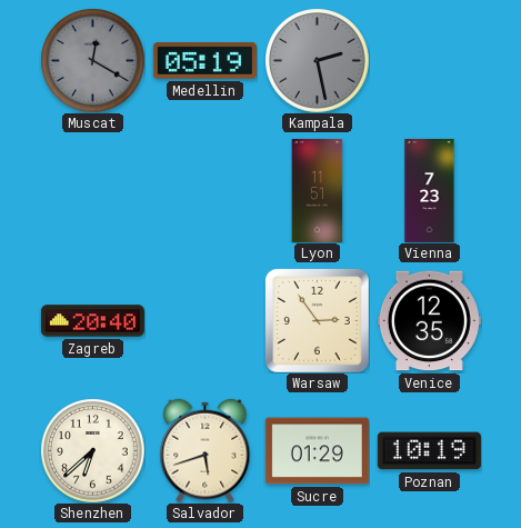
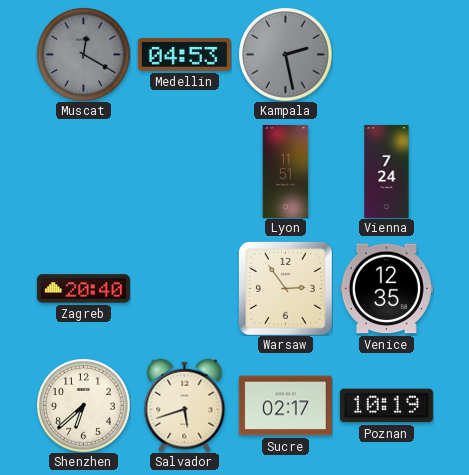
Medellin: 05:19 -> 04:53 (184, 55)
Vienna: 7:23 -> 7:24 (387, 171)
Sucre: 01:29 -> 02:17 (285, 406)
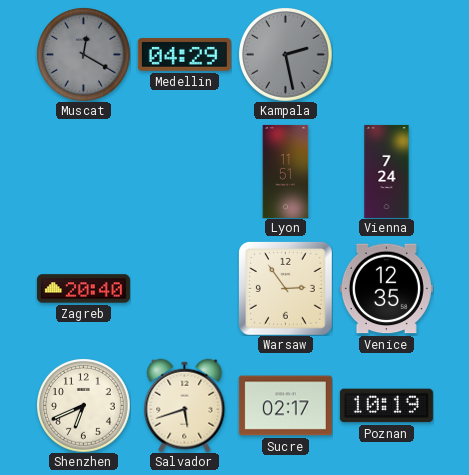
Medellin: 04:53 -> 04:29 (184, 55)
Shenzhen: 6:38 -> 6:41 (84, 406)
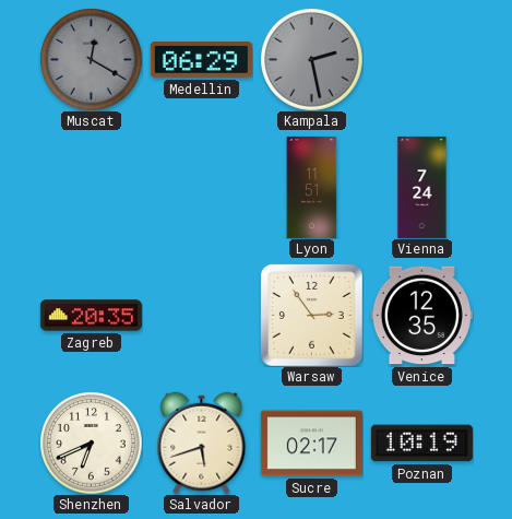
Medellin: 04:29 -> 06:29 (201, 60)
Zagreb: 20:40 -> 20:35 (91, 316)
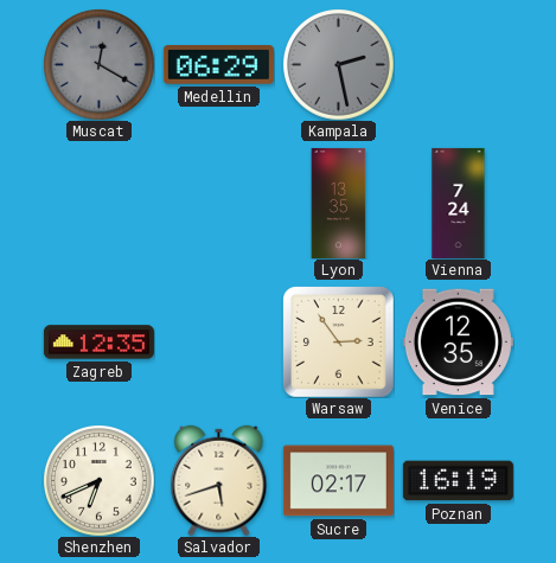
Lyon: 11:51 -> 13:35 (339, 203)
Zagreb: 20:35 -> 12:35 (98, 343)
Poznan: 10:19 -> 16:19 (458, 481)
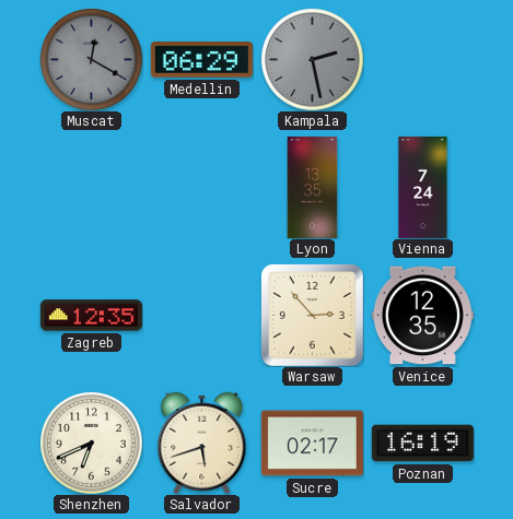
Warsaw: 2:54 -> 2:53 (313, 316)
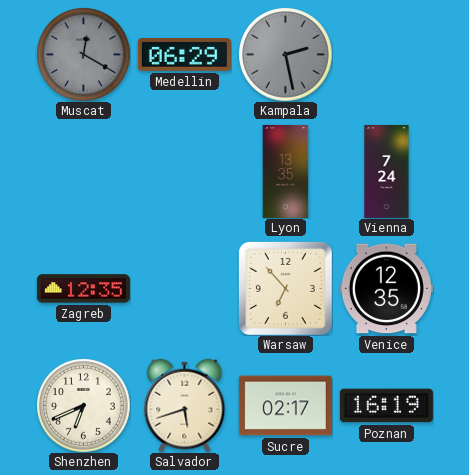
Warsaw: 2:53 -> 6:53 (286, 289)
